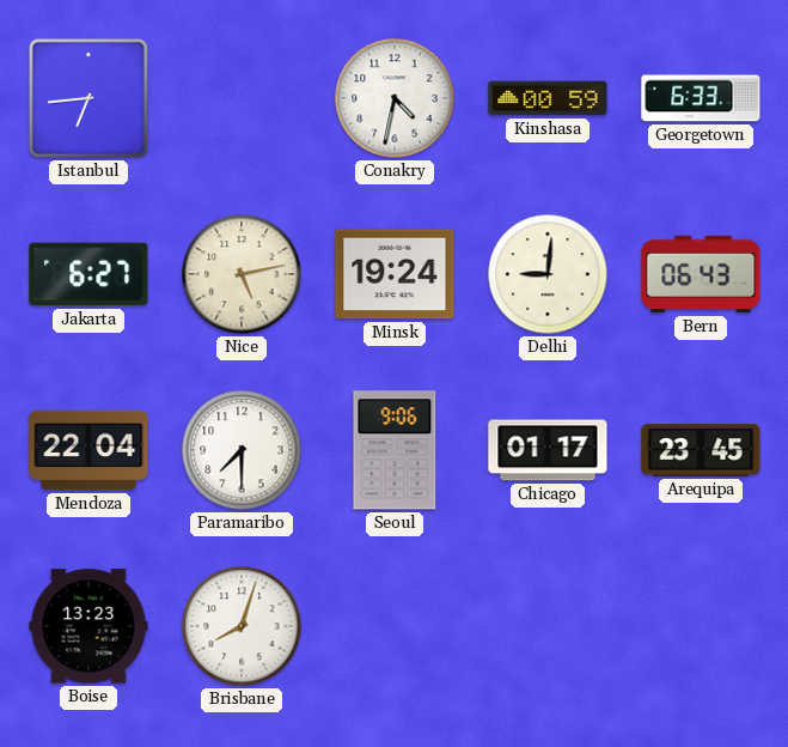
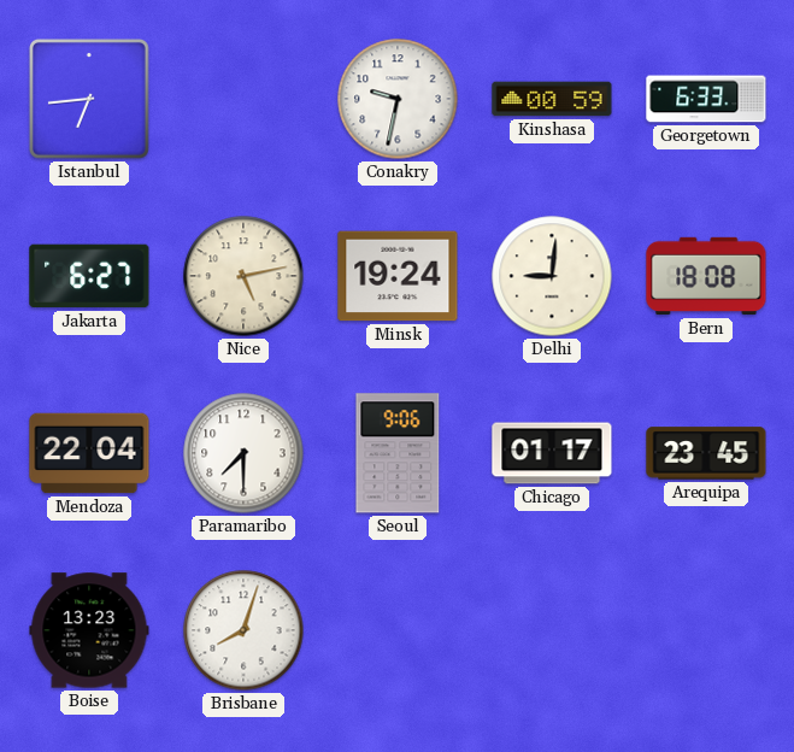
Conakry: 4:32 -> 9:32 (398, 99)
Bern: 06:43 -> 18:08 (706, 276)
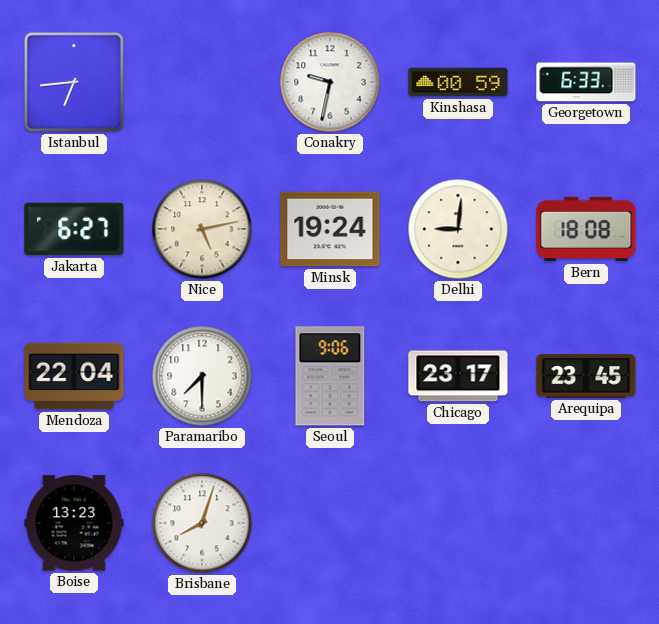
Chicago: 01:17 -> 23:17 (458, 376)
